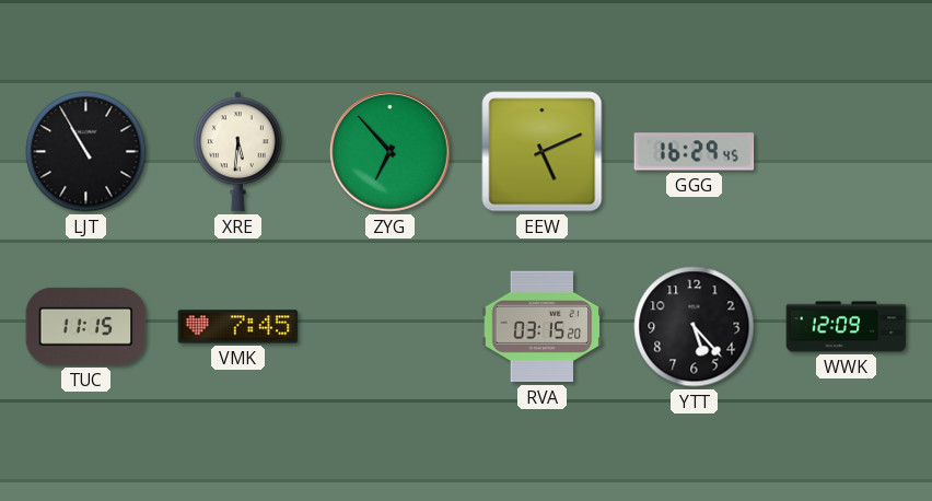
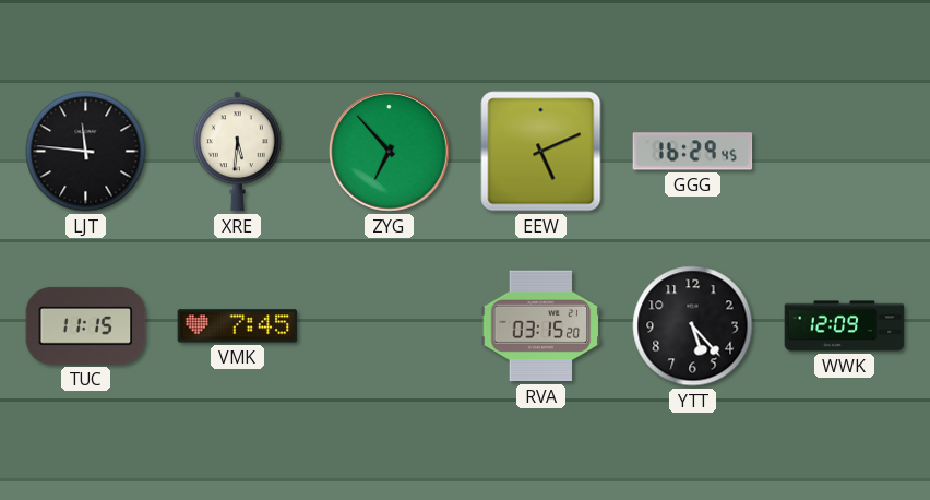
LJT: 10:55 -> 11:46 (86, 152)
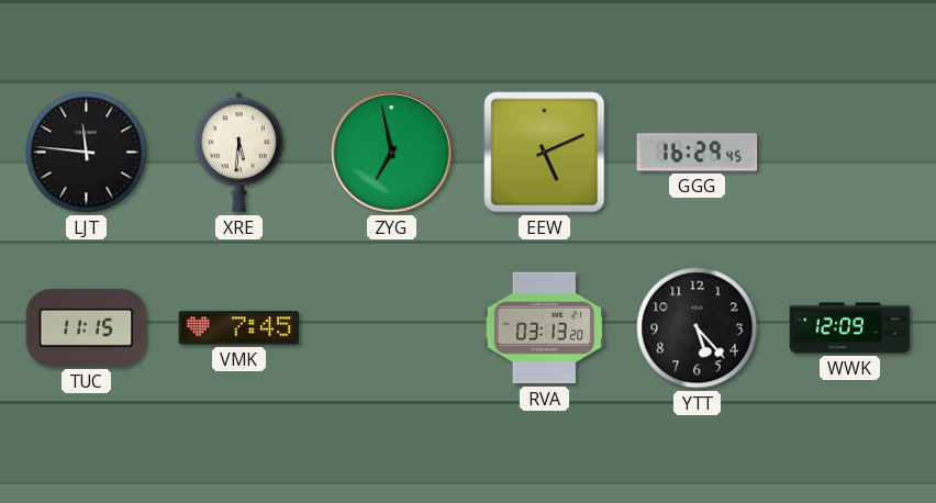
ZYG: 6:53 -> 6:58 (392, 153)
RVA: 03:15 -> 03:13 (545, 328)
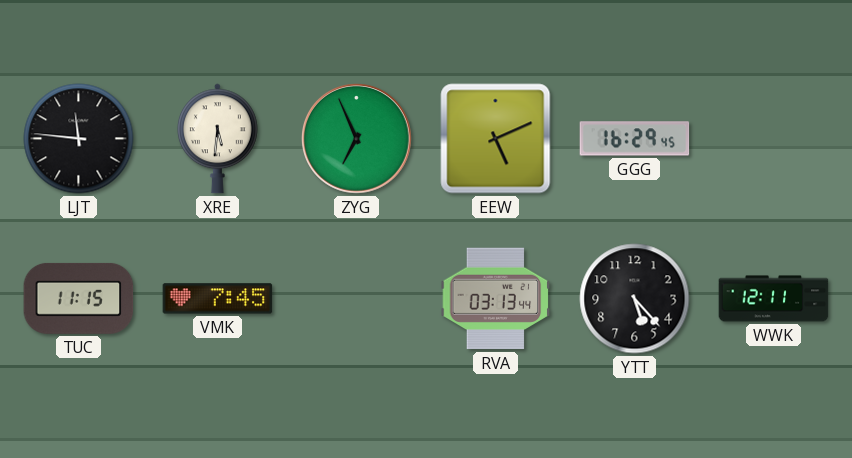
ZYG: 6:58 -> 6:56 (357, 139)
RVA: 03:13:20 -> 03:13:44 (496, 299)
WWK: 12:09 -> 12:11 (774, 299)
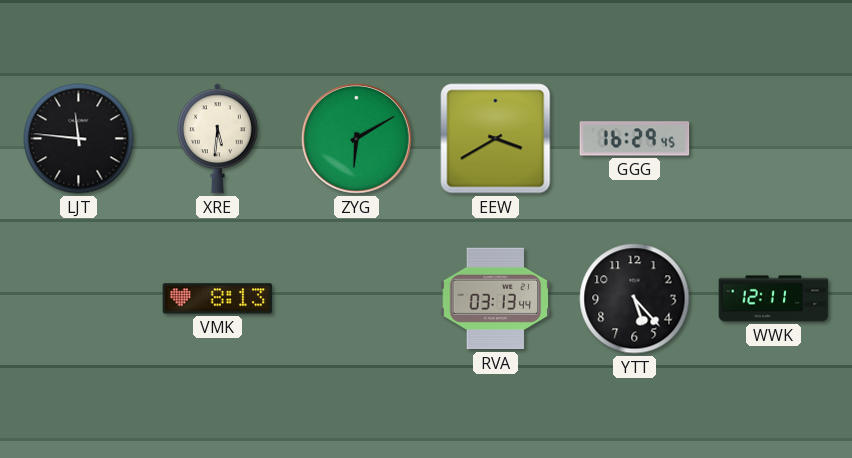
ZYG: 6:56 -> 6:10 (357, 139)
EEW: 5:11 -> 3:40 (496, 139)
TUC: 11:15 -> none (79, 298)
VMK: 7:45 -> 8:13 (218, 299)
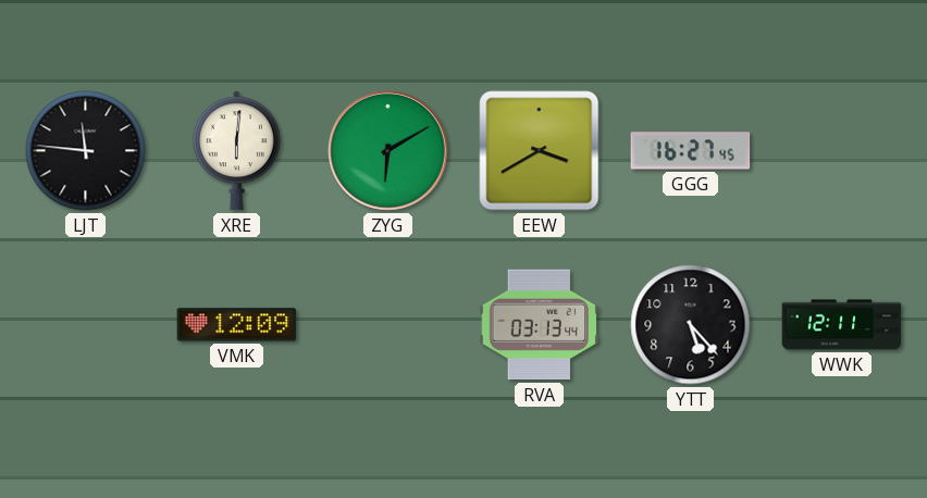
XRE: 5:31 -> 6:01 (236, 151)
GGG: 16:29 -> 16:27 (691, 151)
VMK: 8:13 -> 12:09 (237, 325)
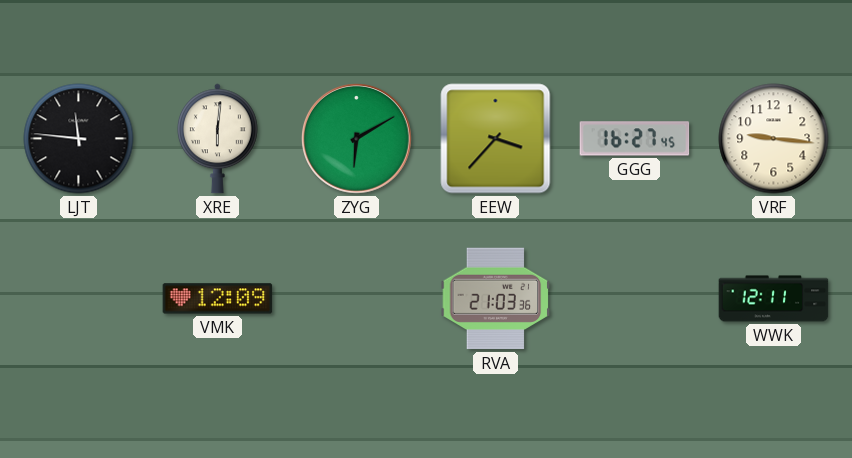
EEW: 3:40 -> 3:37 (496, 139)
VRF: none -> 9:16 (774, 139)
RVA: 03:13 -> 21:03 (496, 299)
YTT: 5:23 -> none (691, 325)
